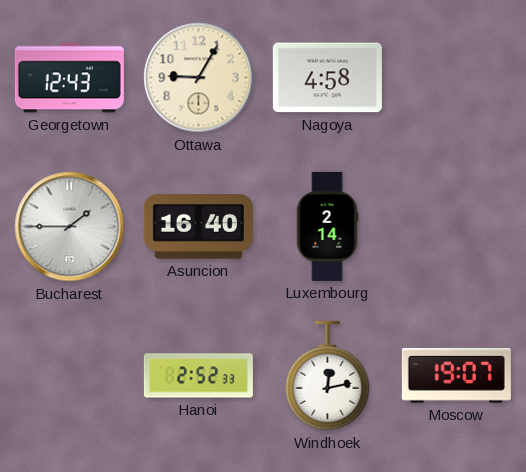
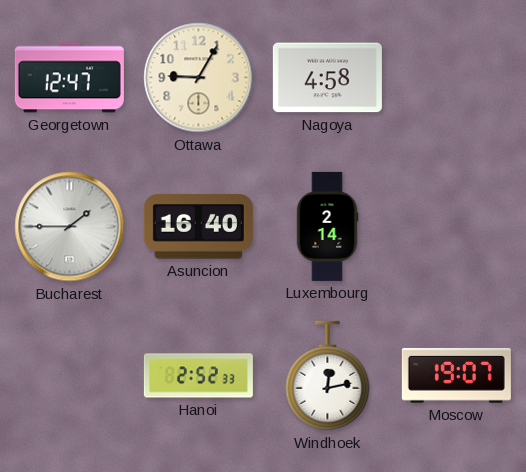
Georgetown: 12:43 -> 12:47 (69, 78)
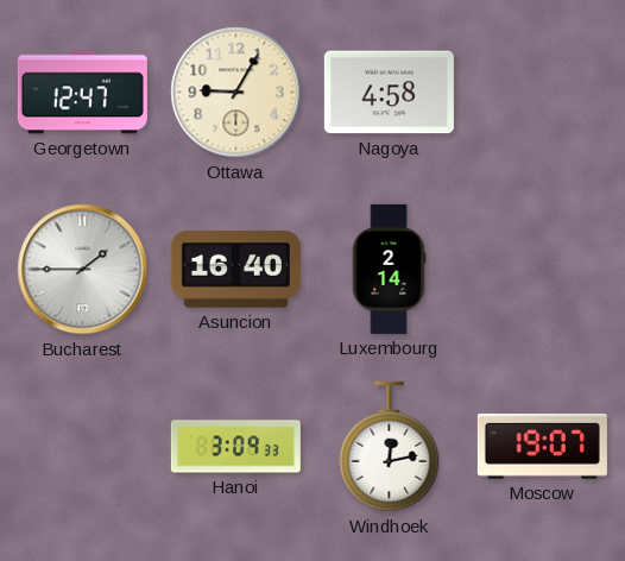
Hanoi: 2:52 -> 3:09 (235, 447)
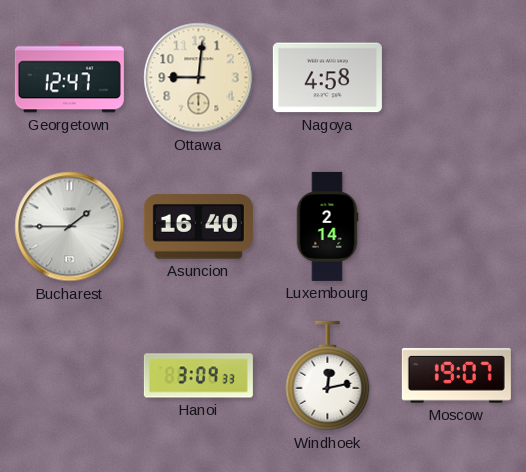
Ottawa: 9:05 -> 9:01 (199, 78)
